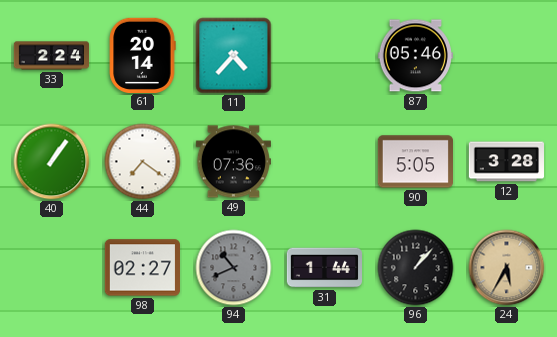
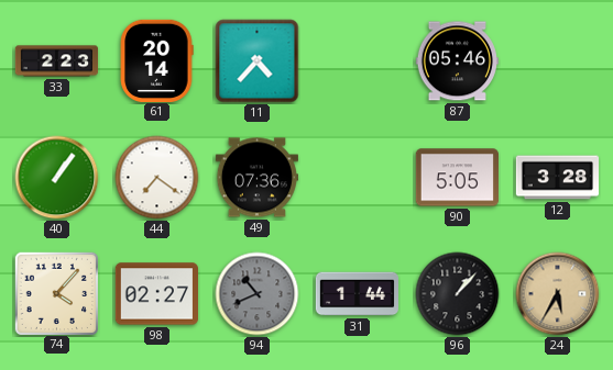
33: 2:24 -> 2:23 (57, 61)
74: none -> 4:07 (56, 293)
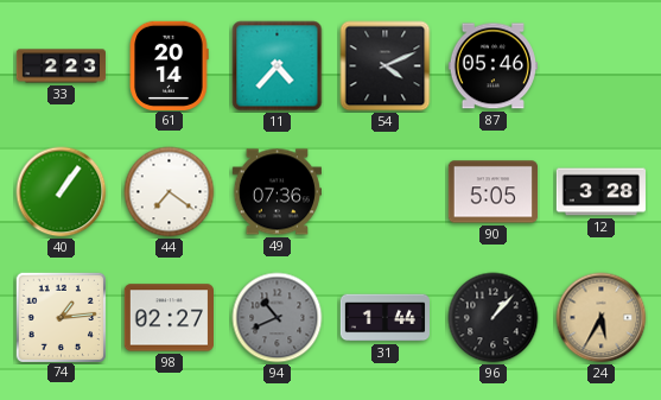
54: none -> 4:11 (386, 66)
74: 4:07 -> 1:14 (61, 317)
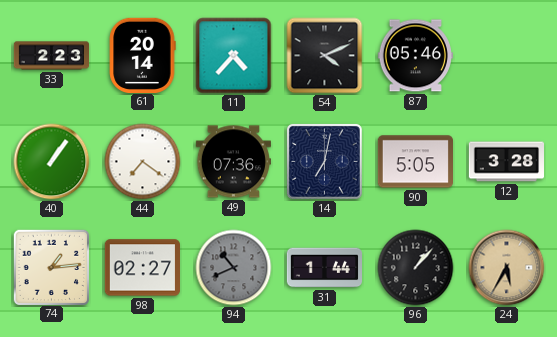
14: none -> 7:02 (324, 161)
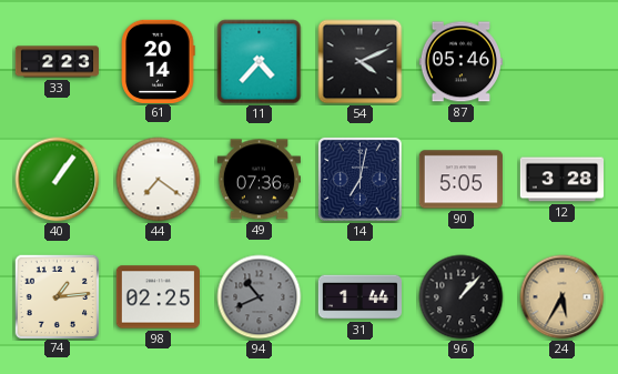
98: 02:27 -> 02:25 (158, 297)
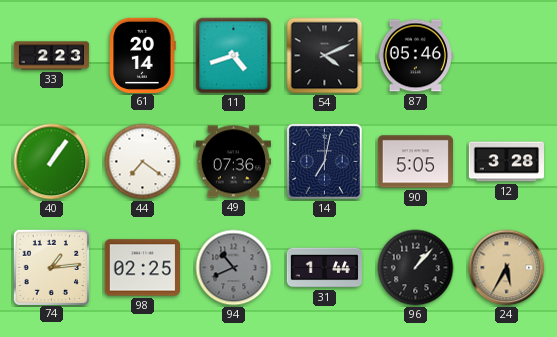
11: 4:37 -> 4:42 (234, 56)
